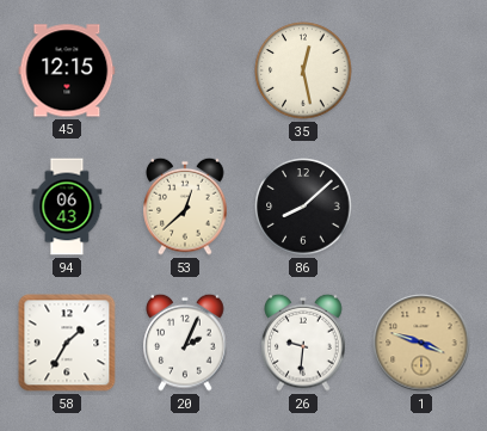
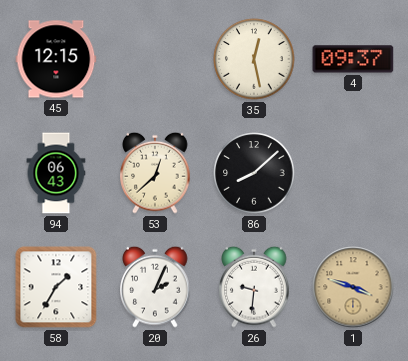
4: none -> 09:37 (353, 59)
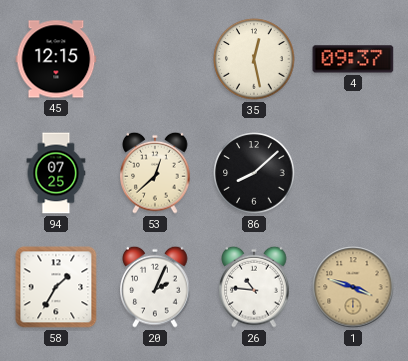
94: 06:43 -> 07:25 (56, 173)
26: 9:31 -> 10:46 (254, 287)
